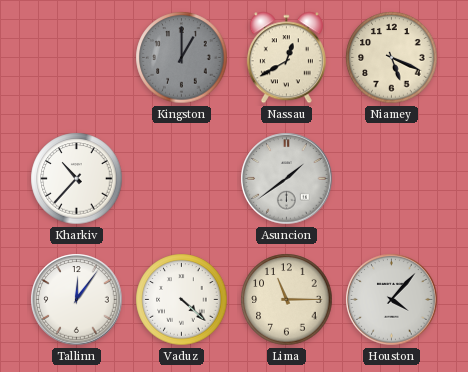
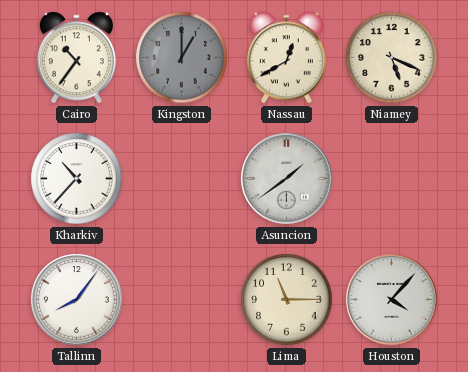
Cairo: none -> 10:36 (76, 58)
Tallinn: 12:06 -> 8:06 (77, 300)
Vaduz: 4:22 -> none (182, 300)
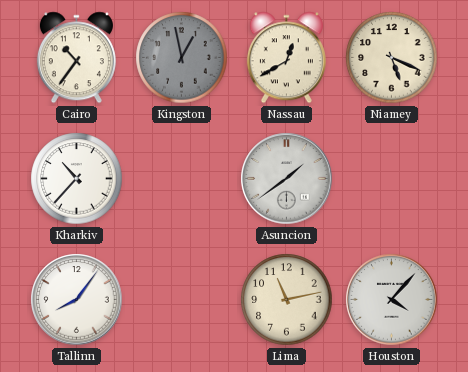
Kingston: 1:00 -> 12:58 (182, 58)
Lima: 11:15 -> 11:13 (287, 300)
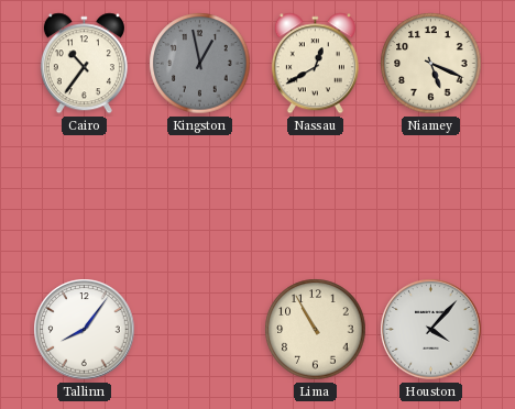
Kharkiv: 10:37 -> none (77, 179)
Asuncion: 1:39 -> none (287, 179)
Lima: 11:13 -> 10:55 (316, 330)
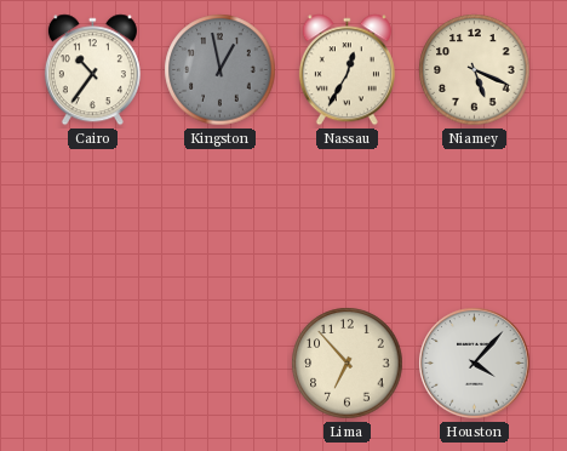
Nassau: 12:40 -> 12:35 (346, 70)
Tallinn: 8:06 -> none (85, 330)
Lima: 10:55 -> 6:53 (348, 364)
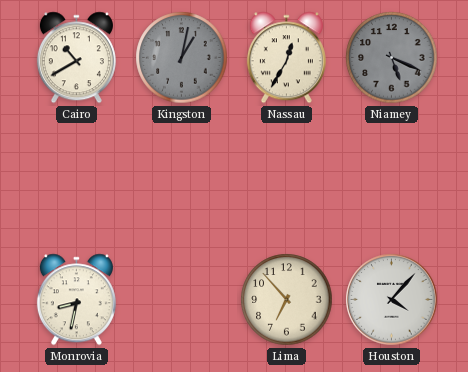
Cairo: 10:36 -> 10:40 (76, 58)
Kingston: 12:58 -> 1:02 (182, 58)
Niamey dial: cream -> grey (392, 58)
Monrovia: none -> 8:32 (76, 300)
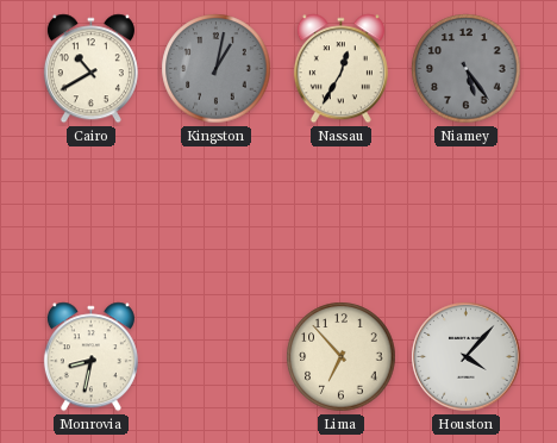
Niamey: 5:19 -> 5:24 (467, 69)
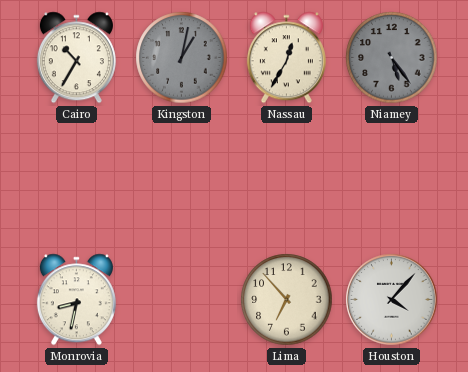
Cairo: 10:40 -> 10:35 (76, 58)
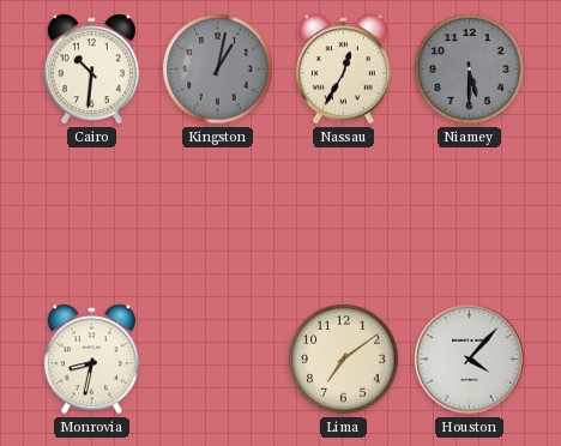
Cairo: 10:35 -> 10:31 (91, 70)
Niamey: 5:24 -> 5:30 (470, 70)
Lima: 6:53 -> 7:09 (344, 360)
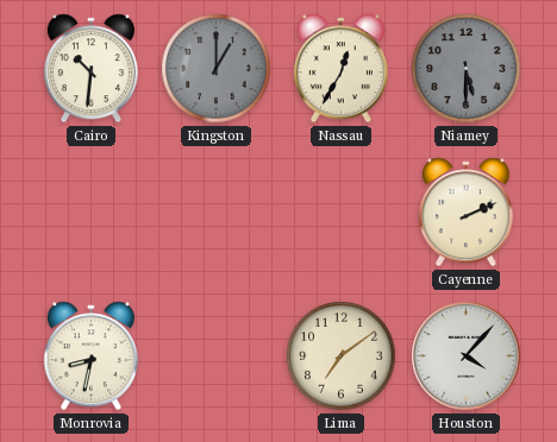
Kingston: 1:02 -> 1:00 (217, 69)
Cayenne: none -> 2:11 (465, 213)
